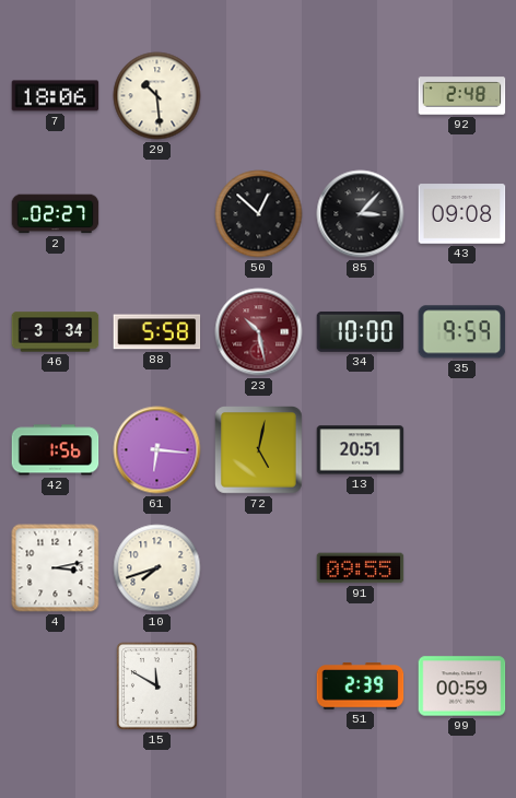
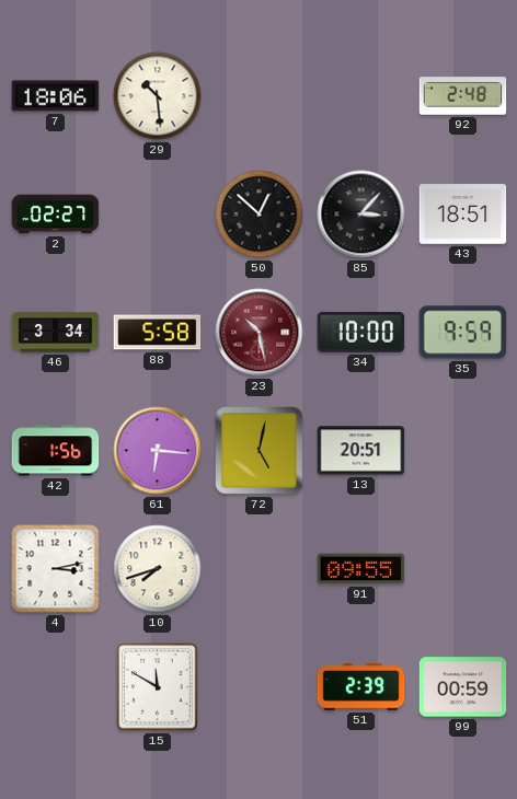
43: 09:08 -> 18:51 (463, 215)
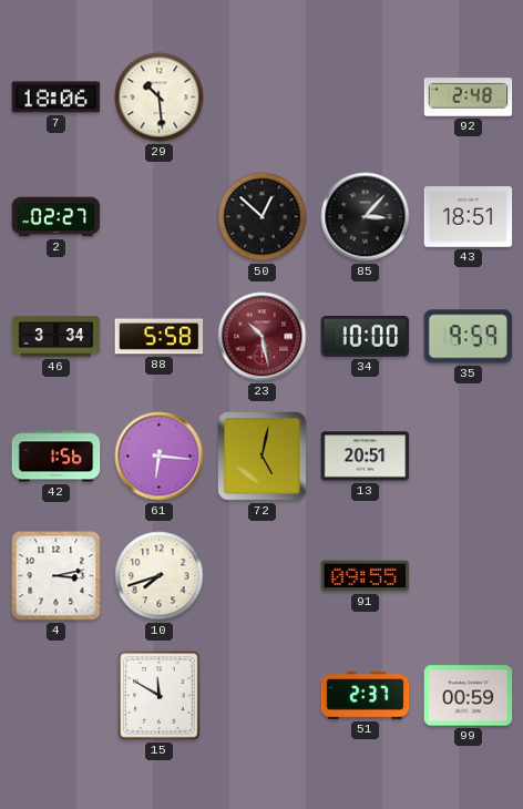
51: 2:39 -> 2:37 (366, 696)
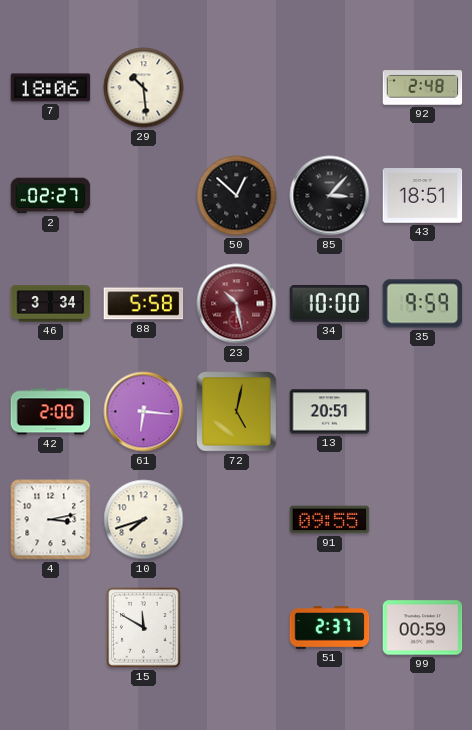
42: 1:56 -> 2:00 (51, 412)
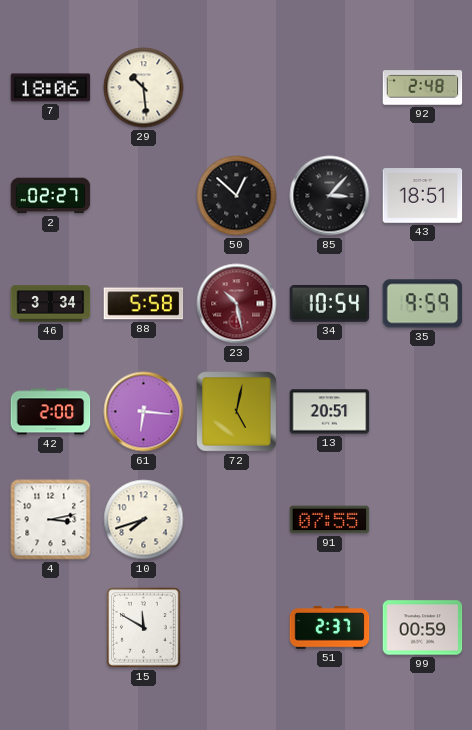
34: 10:00 -> 10:54 (330, 303)
91: 09:55 -> 07:55 (330, 520)
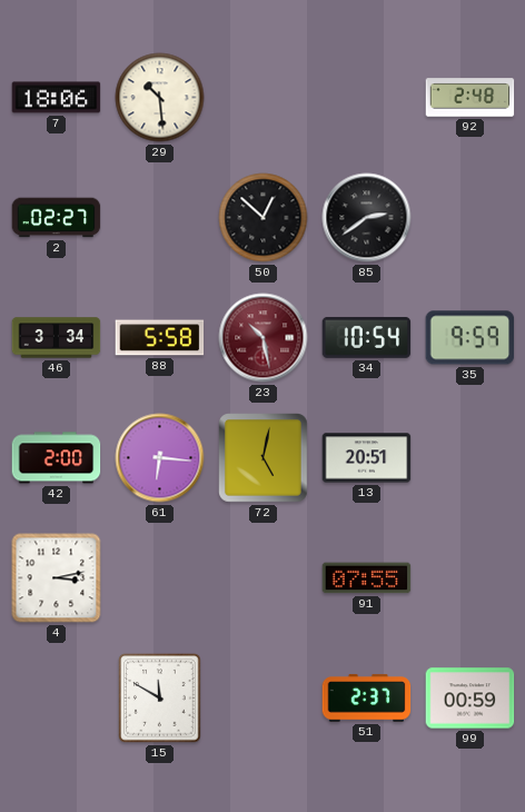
85: 3:07 -> 2:39 (367, 218)
43: 18:51 -> none (423, 196)
10: 7:42 -> none (144, 520)
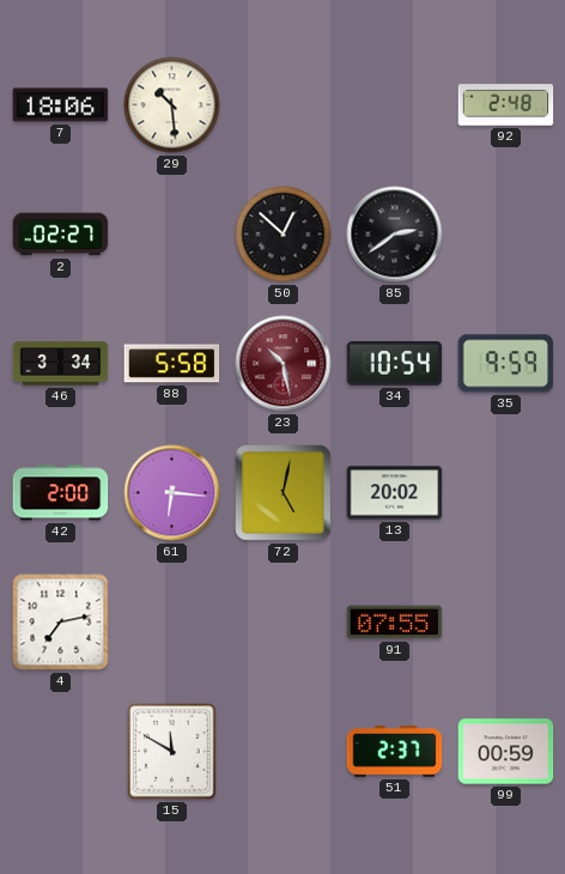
13: 20:51 -> 20:02 (395, 493)
4: 3:13 -> 7:13 (61, 623)
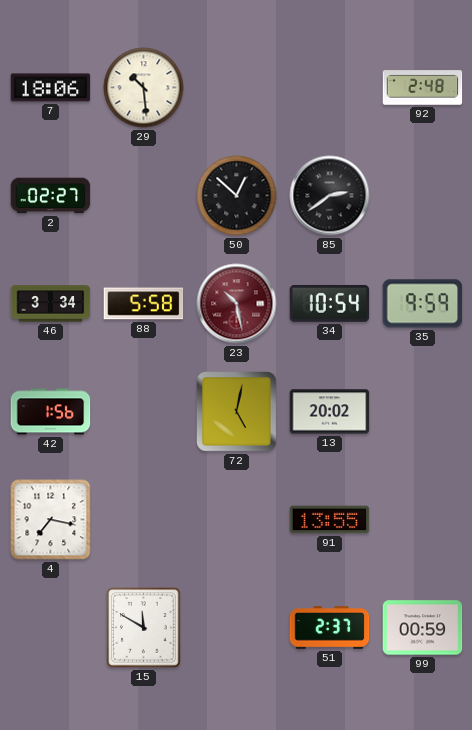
42: 2:00 -> 1:56 (51, 412)
61: 6:16 -> none (172, 493)
4: 7:13 -> 7:17 (51, 520)
91: 07:55 -> 13:55 (330, 520)
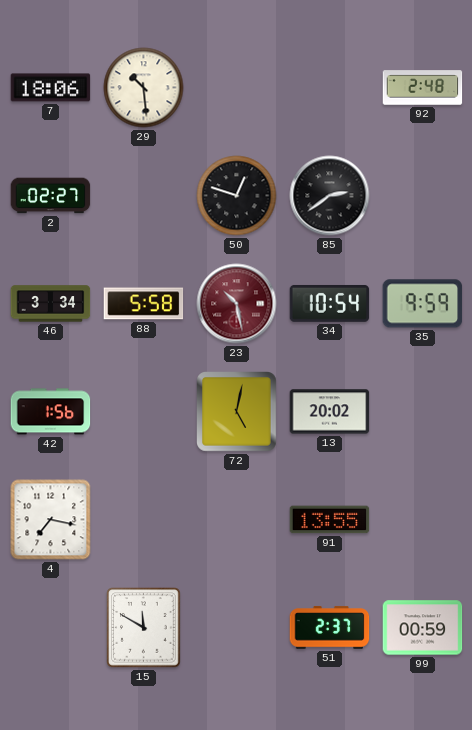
50: 12:52 -> 12:48 (237, 196)
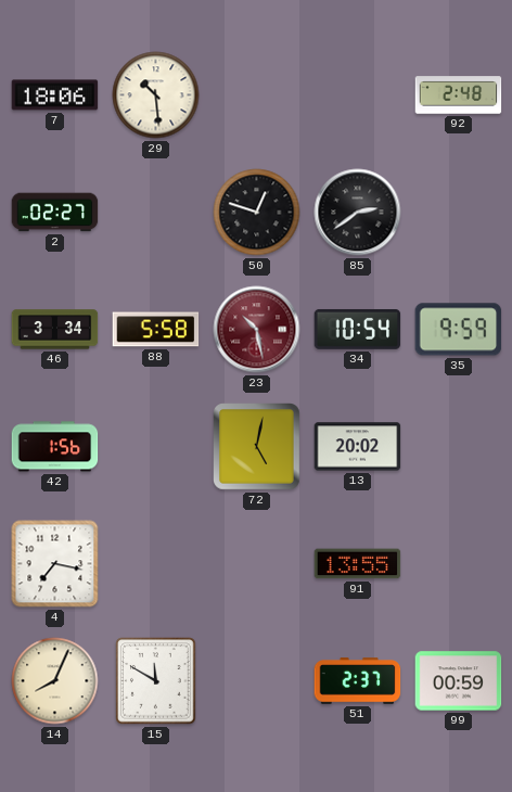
14: none -> 8:04 (55, 681)
